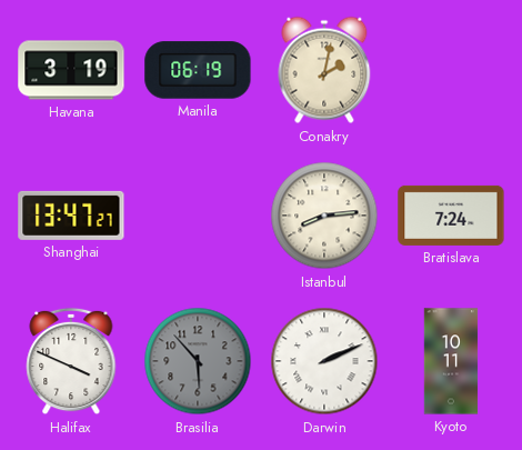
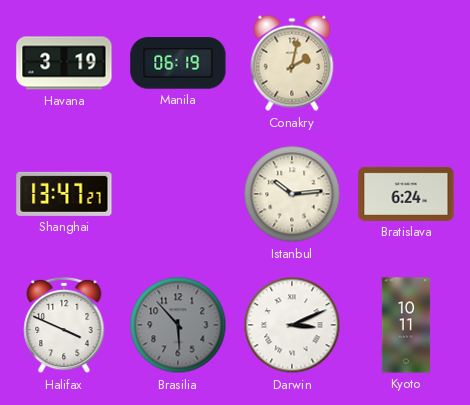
Istanbul: 8:14 -> 10:14 (292, 194)
Bratislava: 7:24 -> 6:24 (406, 194)
Darwin: 2:11 -> 3:11 (292, 325)
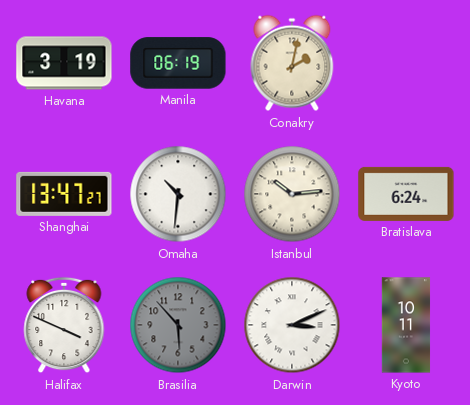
Omaha: none -> 10:31 (178, 194)
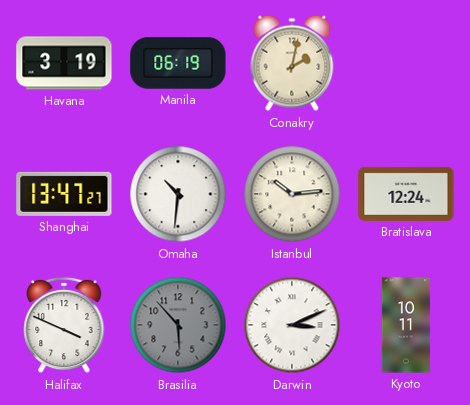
Bratislava: 6:24 -> 12:24 (406, 194)
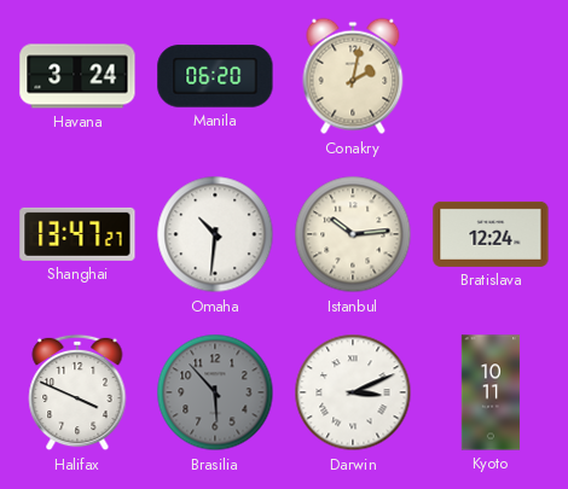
Havana: 3:19 -> 3:24 (77, 76)
Manila: 06:19 -> 06:20 (215, 76)
